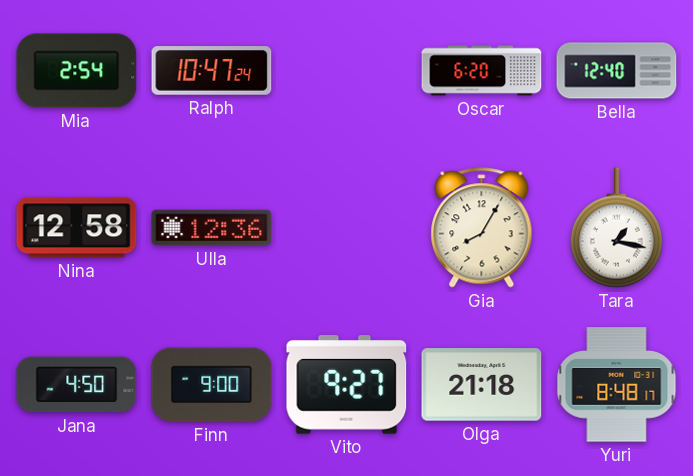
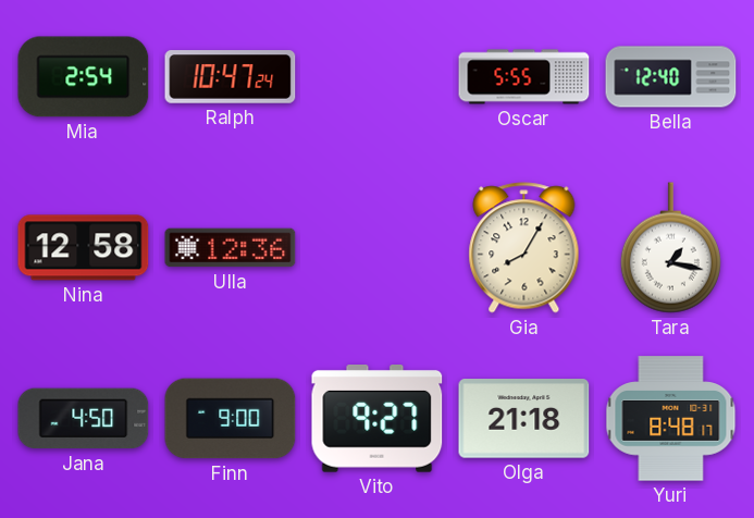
Oscar: 6:20 -> 5:55 (524, 77)
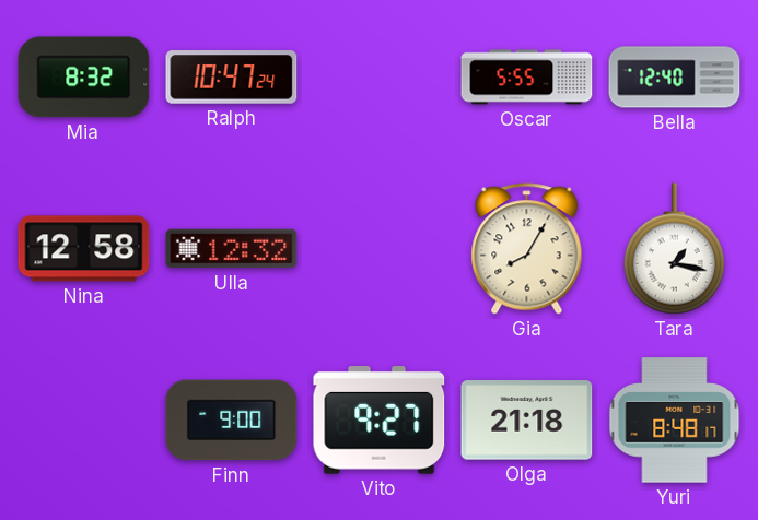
Mia: 2:54 -> 8:32 (84, 78)
Ulla: 12:36 -> 12:32 (232, 249)
Jana: 4:50 -> none (84, 419)
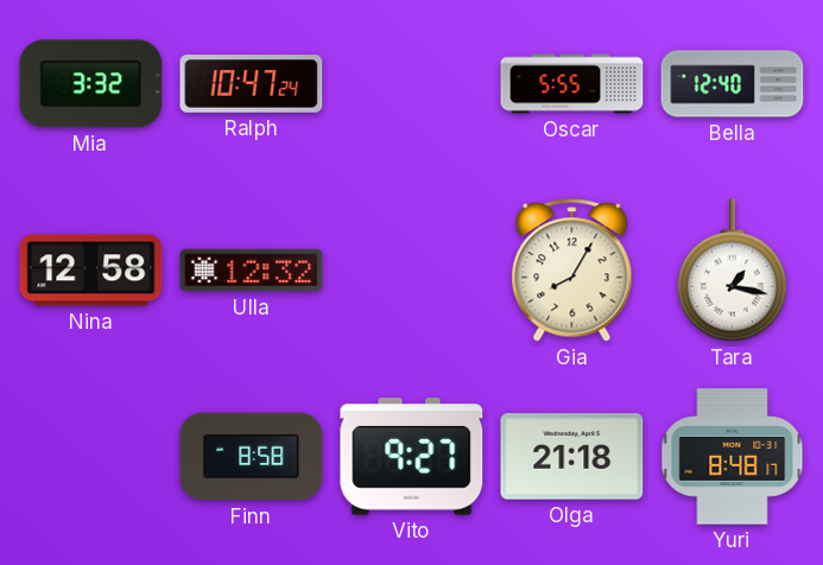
Mia: 8:32 -> 3:32 (91, 84)
Finn: 9:00 -> 8:58 (252, 457)
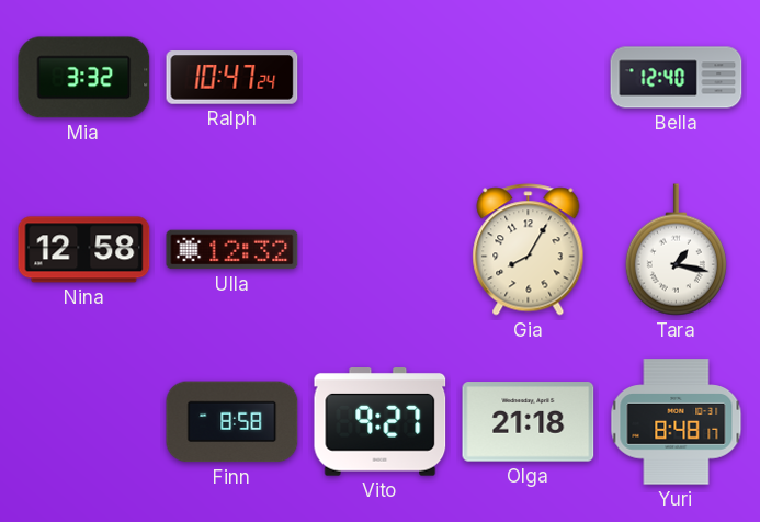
Oscar: 5:55 -> none (572, 84)
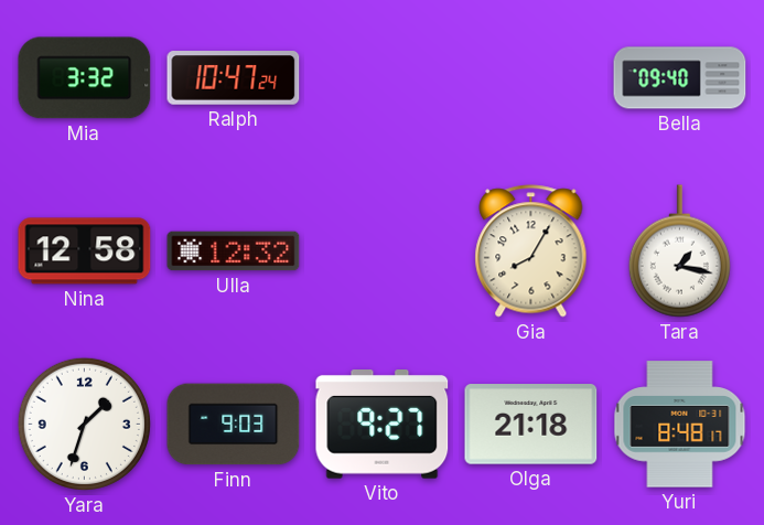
Bella: 12:40 -> 09:40 (680, 78)
Yara: none -> 1:33 (84, 424)
Finn: 8:58 -> 9:03 (234, 425)
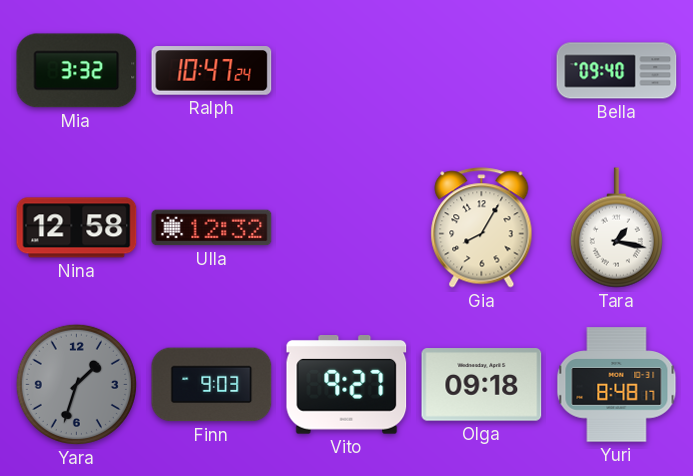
Yara dial: white -> grey (76, 384)
Olga: 21:18 -> 09:18 (482, 385)
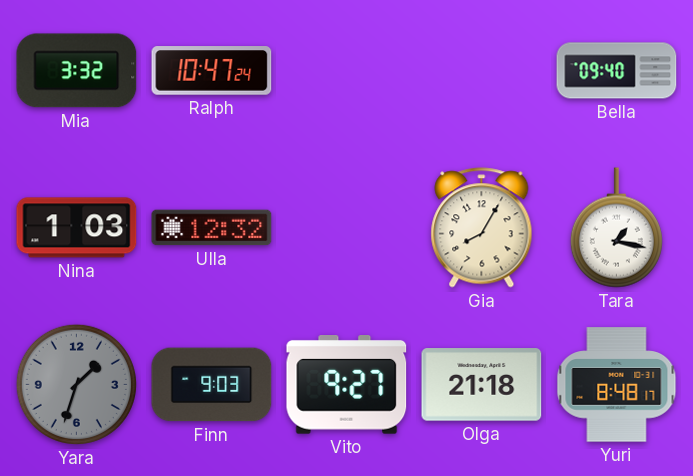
Nina: 12:58 -> 1:03 (77, 228)
Olga: 09:18 -> 21:18 (482, 385)
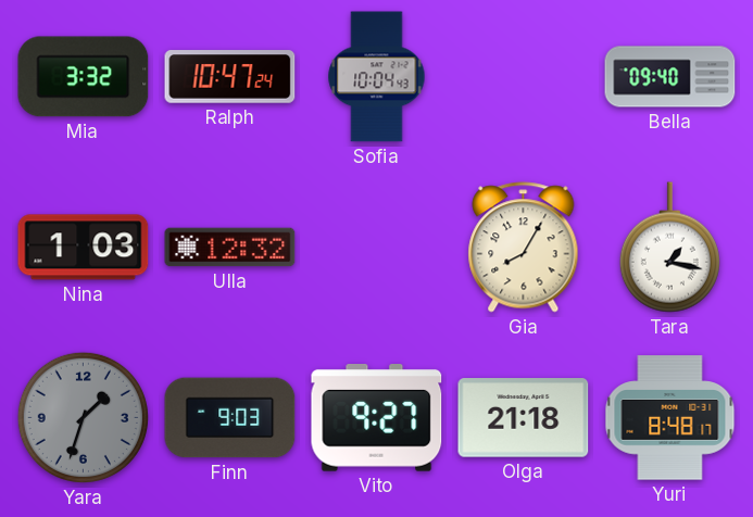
Sofia: none -> 10:04 (377, 77)
